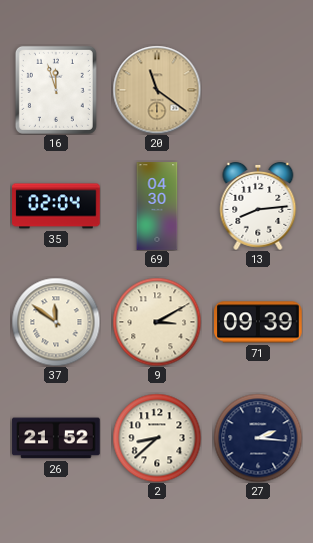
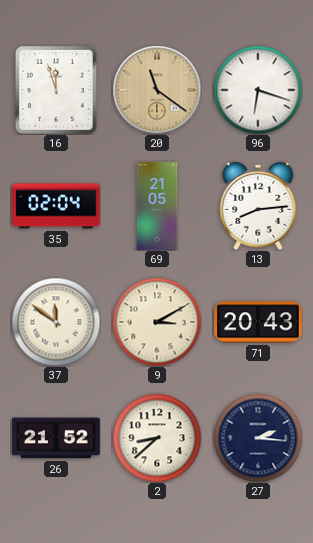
96: none -> 6:18 (258, 90)
69: 04:30 -> 21:05 (157, 206)
71: 09:39 -> 20:43 (258, 322)
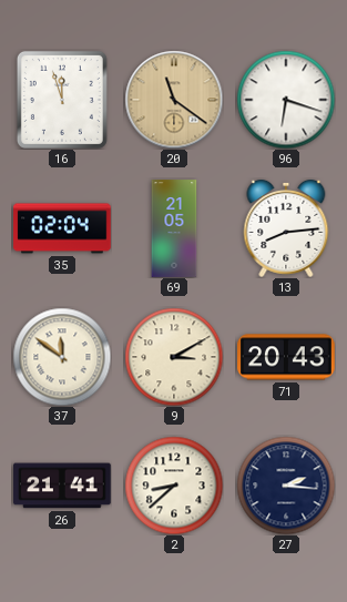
26: 21:52 -> 21:41 (62, 486)
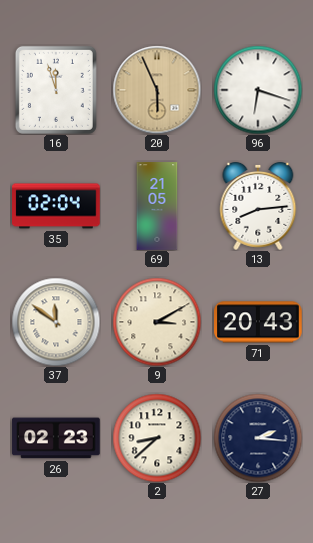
20: 11:21 -> 5:56 (157, 90)
26: 21:41 -> 02:23 (56, 438)
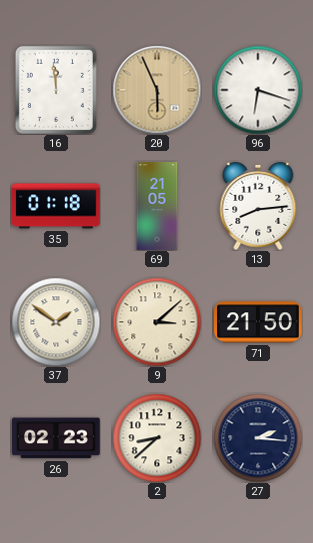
16: 11:57 -> 11:59 (56, 90)
35: 02:04 -> 01:18 (56, 206)
37: 11:51 -> 1:51 (56, 322)
9: 3:10 -> 3:08 (157, 322)
71: 20:43 -> 21:50 (258, 322)
